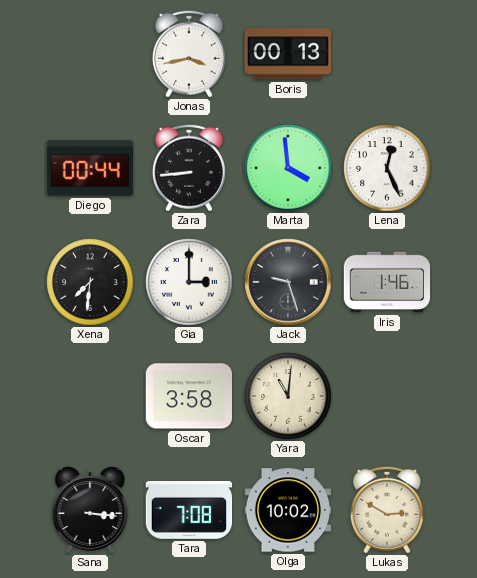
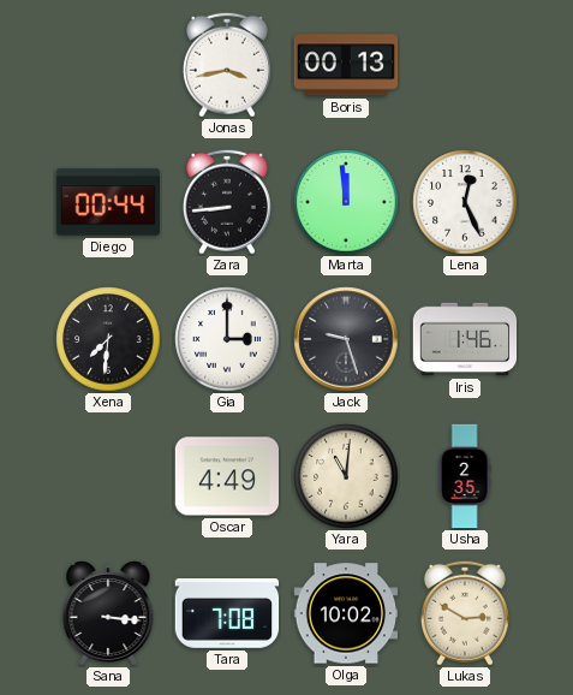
Marta: 3:59 -> 11:59 (346, 202)
Oscar: 3:58 -> 4:49 (227, 476)
Usha: none -> 2:35 (465, 476)
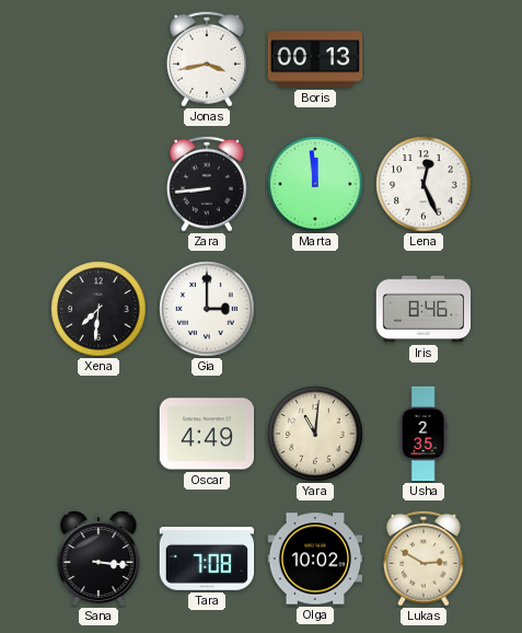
Diego: 00:44 -> none (107, 202)
Jack: 9:27 -> none (346, 339)
Iris: 1:46 -> 8:46 (424, 309)
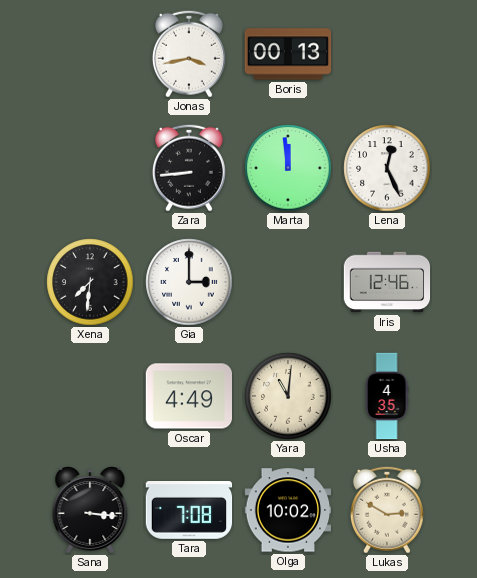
Iris: 8:46 -> 12:46 (387, 282)
Usha: 2:35 -> 4:35 (387, 396)
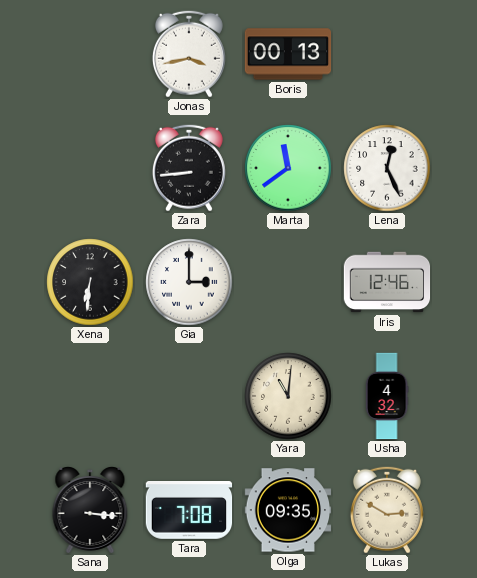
Marta: 11:59 -> 11:39 (288, 168)
Xena: 7:31 -> 6:31 (90, 282)
Oscar: 4:49 -> none (189, 396)
Usha: 4:35 -> 4:32 (387, 396)
Olga: 10:02 -> 09:35 (288, 510)
